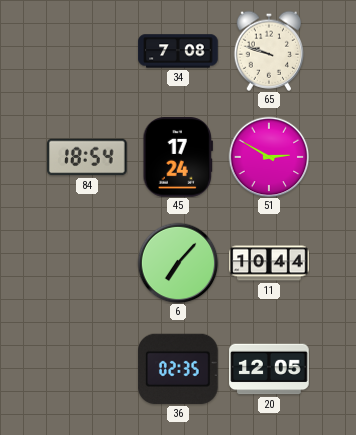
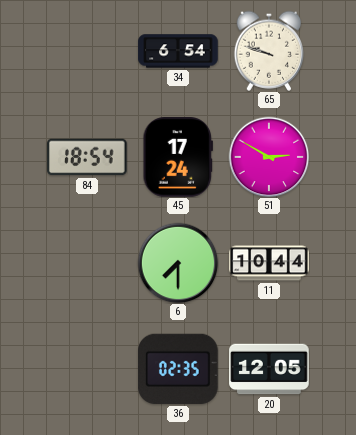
34: 7:08 -> 6:54 (178, 51)
6: 7:07 -> 7:30 (178, 263)
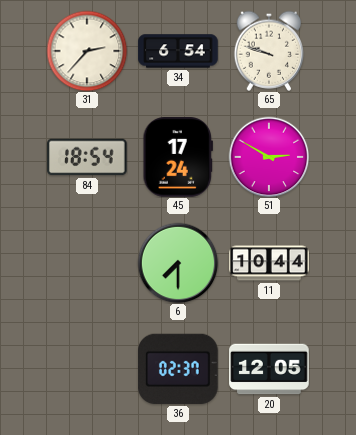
31: none -> 2:37 (87, 51)
36: 02:35 -> 02:37 (179, 369)
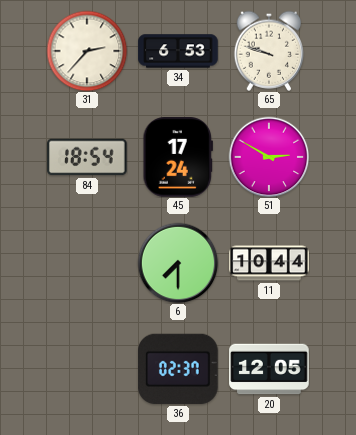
34: 6:54 -> 6:53 (178, 51)
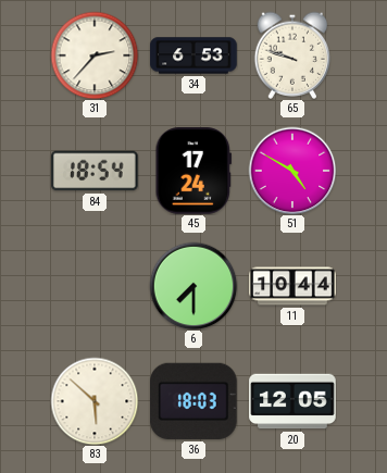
51: 2:50 -> 4:50 (292, 171)
83: none -> 5:52 (95, 401)
36: 02:37 -> 18:03 (195, 401)
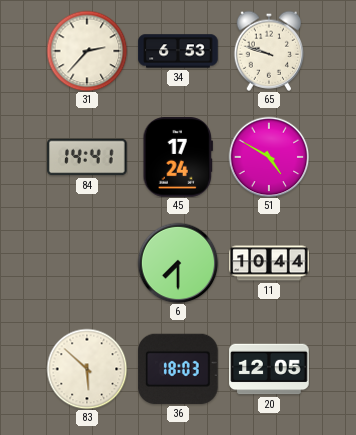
84: 18:54 -> 14:41 (87, 157)
